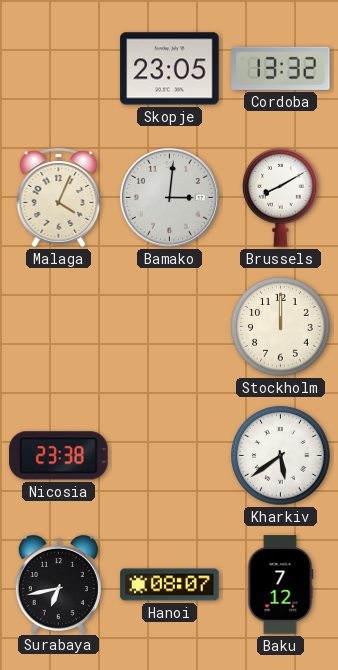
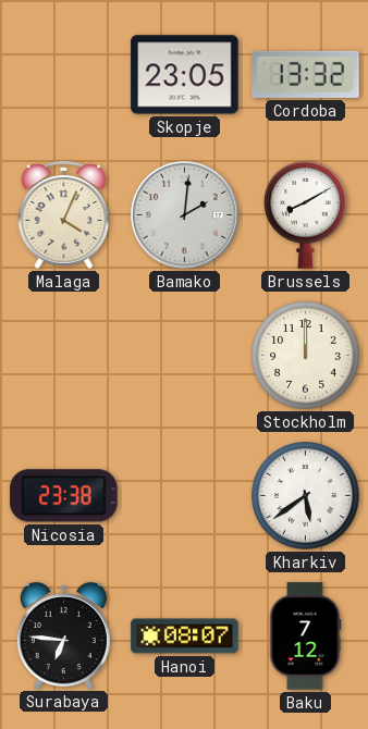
Bamako: 3:01 -> 2:01 (184, 214)
Surabaya: 6:43 -> 6:46 (63, 635)
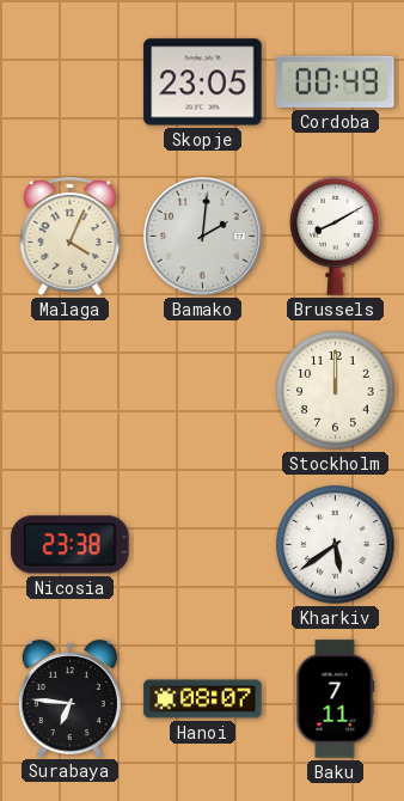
Cordoba: 13:32 -> 00:49 (336, 81)
Baku: 7:12 -> 7:11 (335, 699)
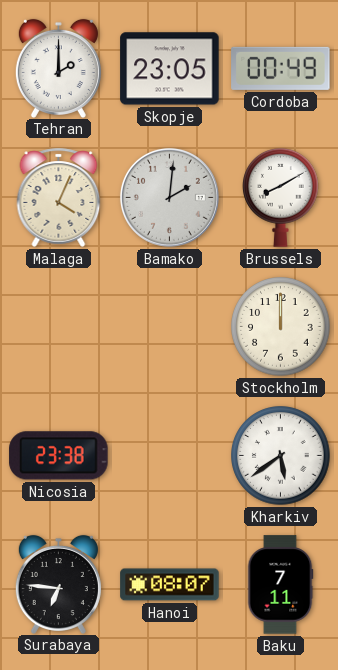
Tehran: none -> 2:00 (58, 68)
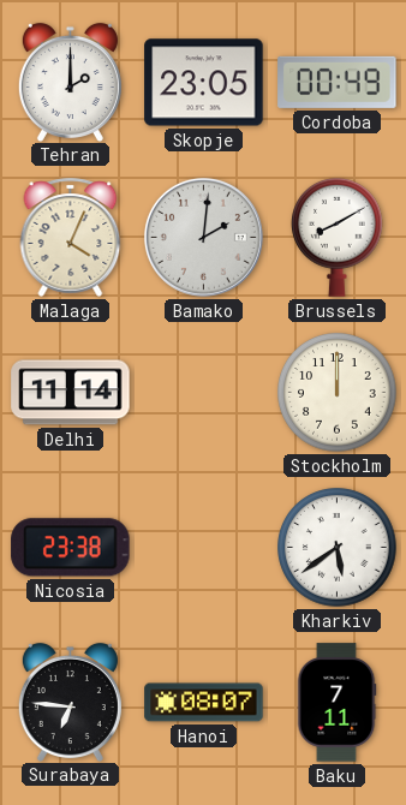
Delhi: none -> 11:14 (71, 393)
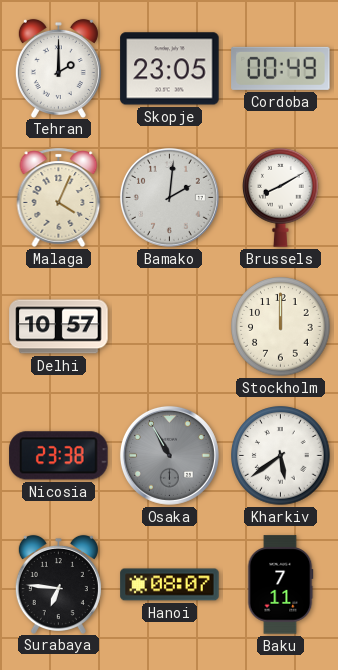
Delhi: 11:14 -> 10:57 (59, 327)
Osaka: none -> 10:55 (169, 455)
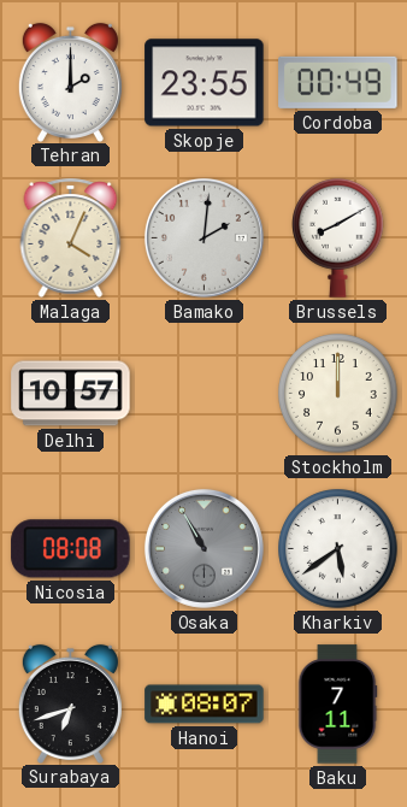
Skopje: 23:05 -> 23:55 (205, 83)
Nicosia: 23:38 -> 08:08 (71, 549)
Surabaya: 6:46 -> 6:42 (70, 703)
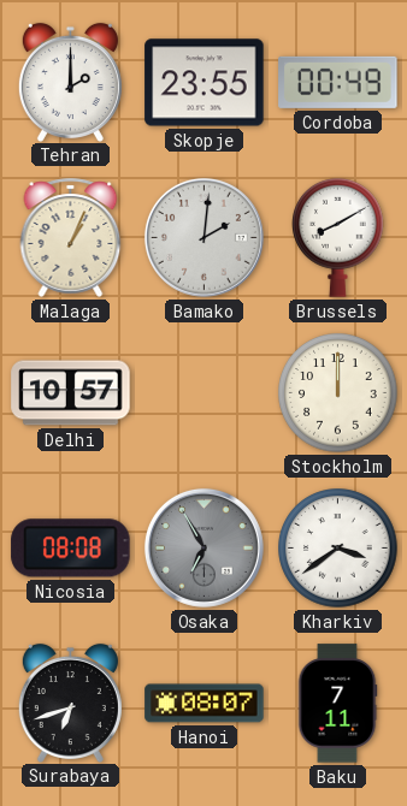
Malaga: 4:04 -> 1:04 (71, 237)
Osaka: 10:55 -> 6:55 (203, 547)
Kharkiv: 5:39 -> 3:39 (338, 549)
